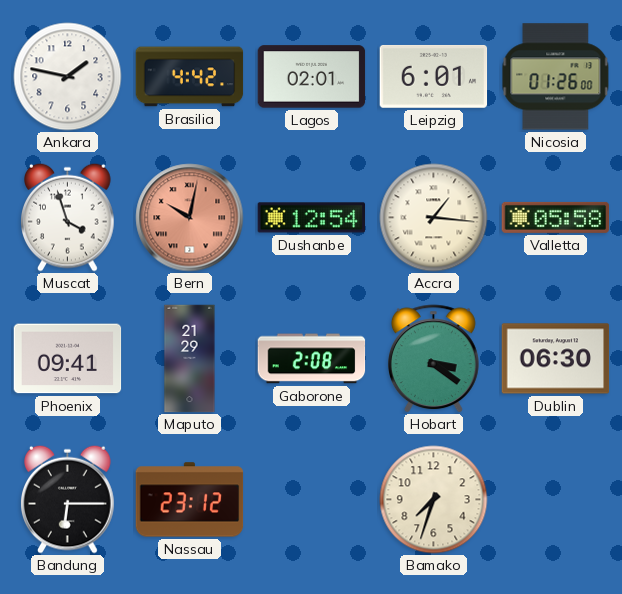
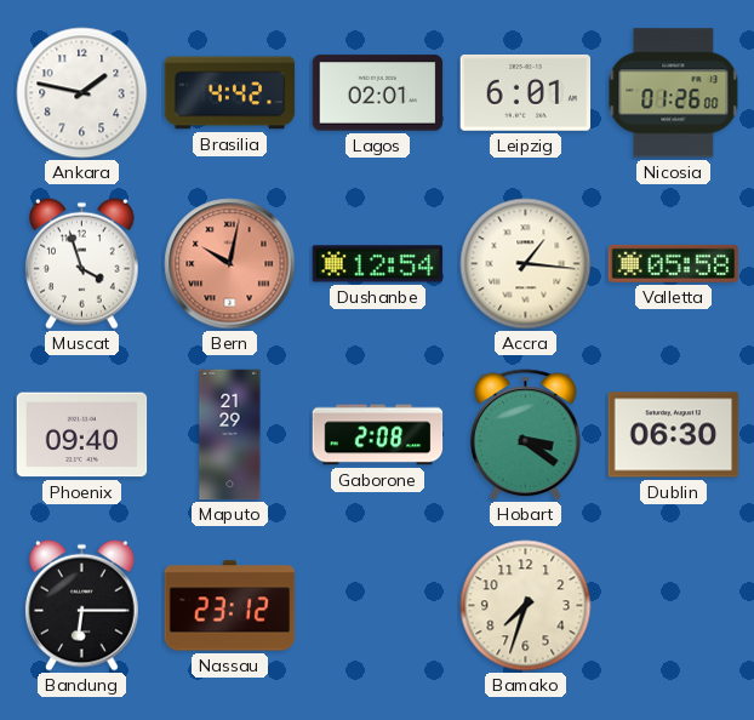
Phoenix: 09:41 -> 09:40 (82, 435)
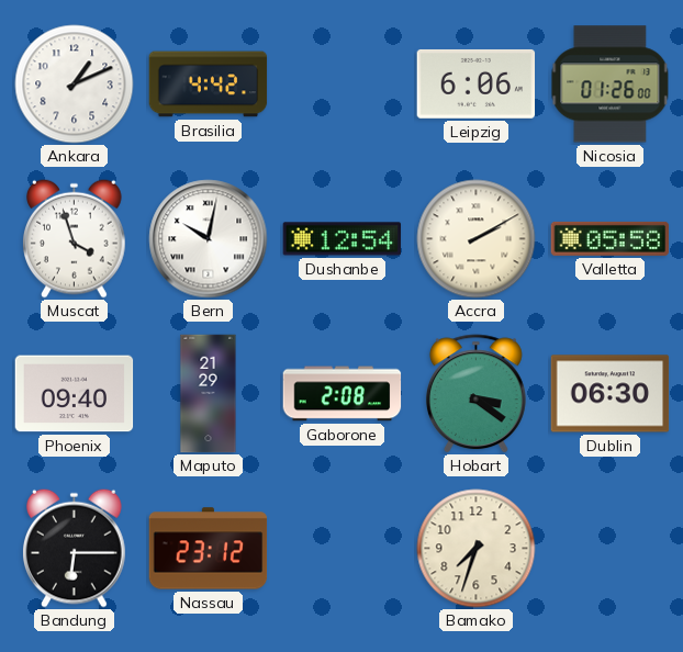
Ankara: 1:47 -> 1:11 (75, 85)
Lagos: 02:01 -> none (378, 93)
Leipzig: 6:01 -> 6:06 (477, 83)
Bern dial: salmon -> white (209, 239)
Accra: 1:16 -> 2:10 (477, 239)
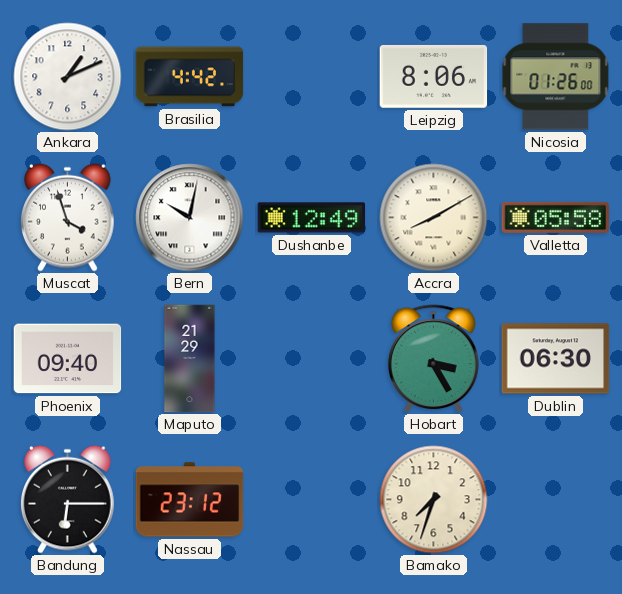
Leipzig: 6:06 -> 8:06 (434, 76)
Dushanbe: 12:54 -> 12:49 (312, 218)
Accra: 2:10 -> 8:10 (434, 218)
Gaborone: 2:08 -> none (343, 394)
Hobart: 3:21 -> 3:25 (433, 359)
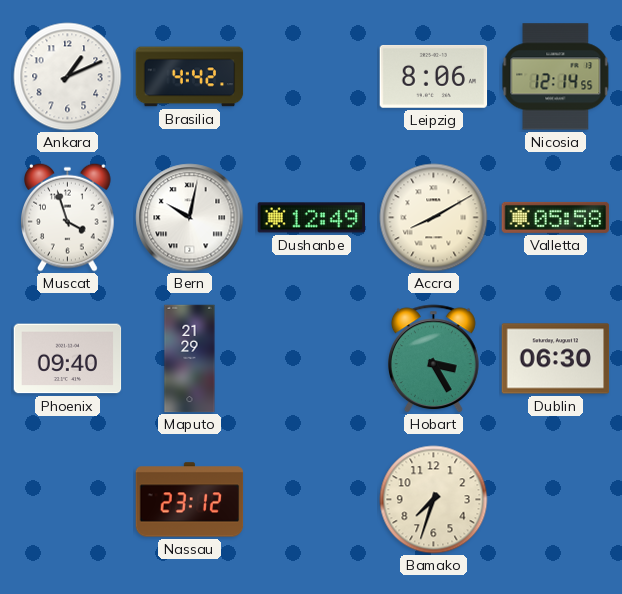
Nicosia: 01:26 -> 12:14 (556, 77)
Bandung: 6:15 -> none (68, 499)
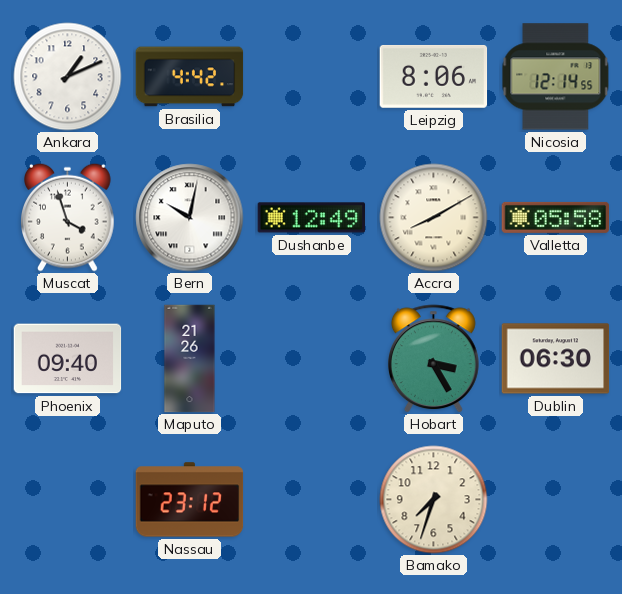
Maputo: 21:29 -> 21:26 (190, 359)
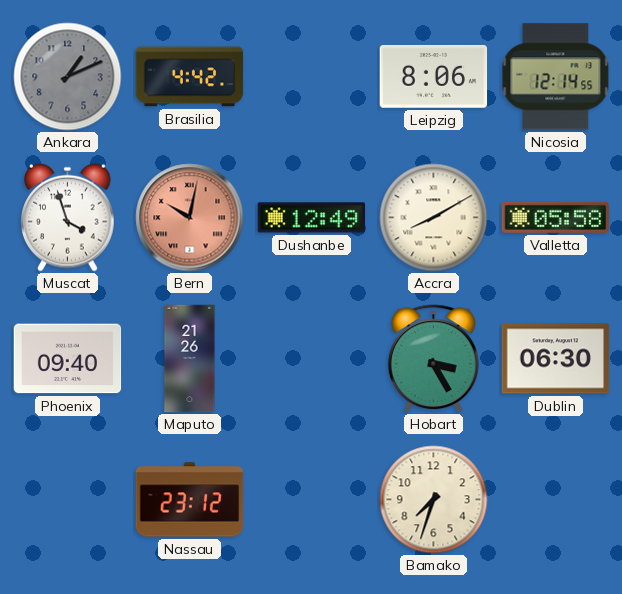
Ankara dial: white -> grey (68, 77)
Bern dial: white -> salmon (190, 218)
